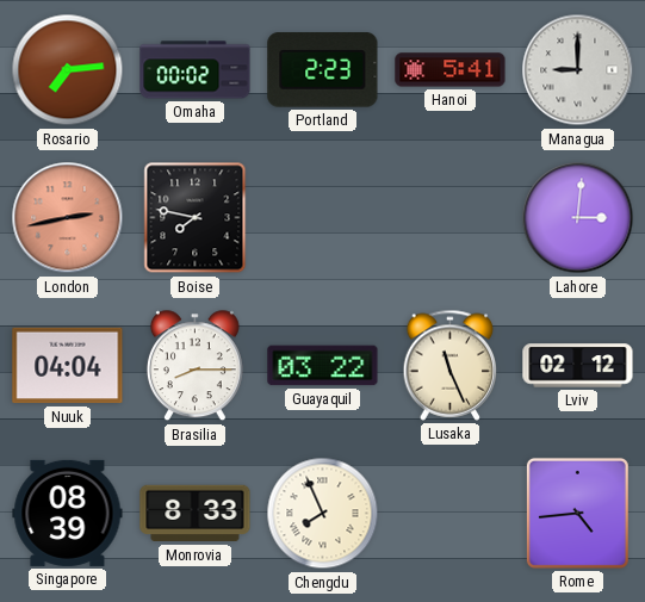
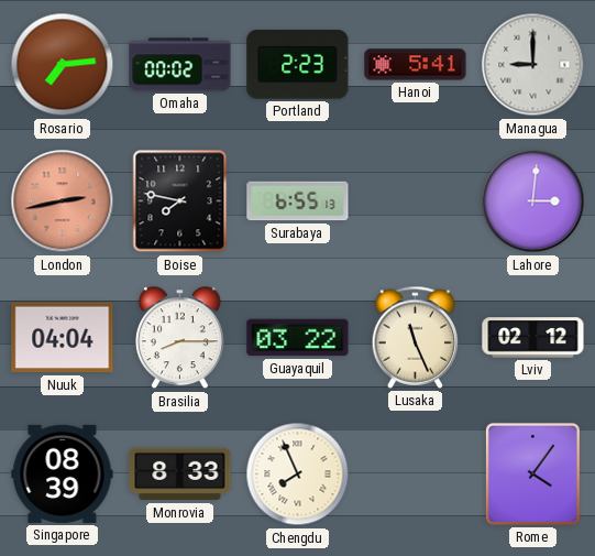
Surabaya: none -> 6:55 (298, 201)
Rome: 4:44 -> 4:06 (532, 473)
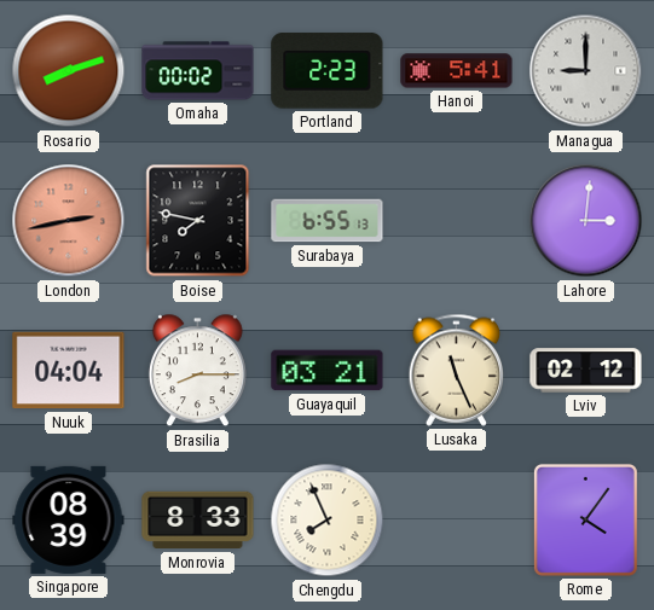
Rosario: 7:14 -> 8:12 (69, 71)
Guayaquil: 03:22 -> 03:21 (328, 371)
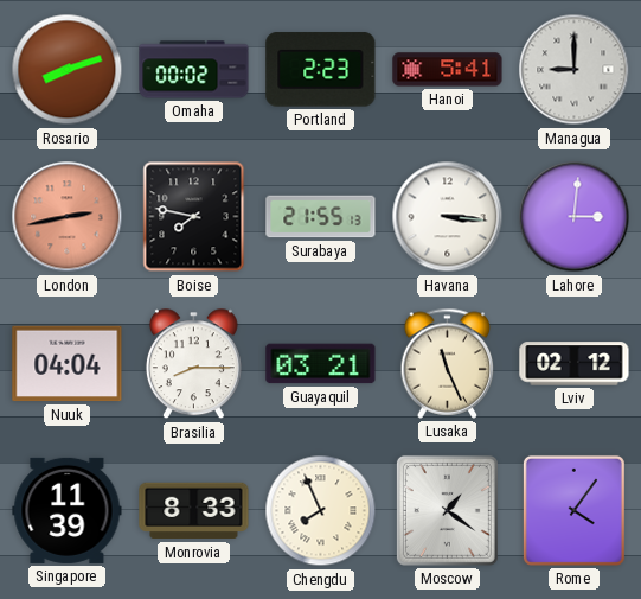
Surabaya: 6:55 -> 21:55 (321, 217)
Havana: none -> 3:16 (448, 217)
Singapore: 08:39 -> 11:39 (68, 510)
Moscow: none -> 1:21 (447, 510)
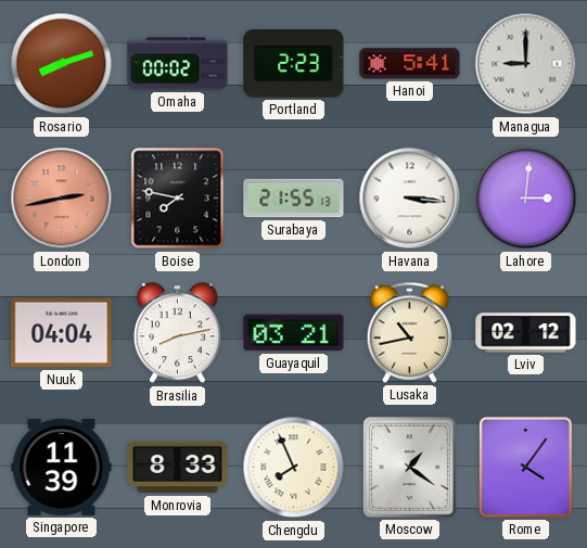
Brasilia: 8:15 -> 8:13 (177, 333)
Lusaka: 11:26 -> 10:43 (410, 332)
